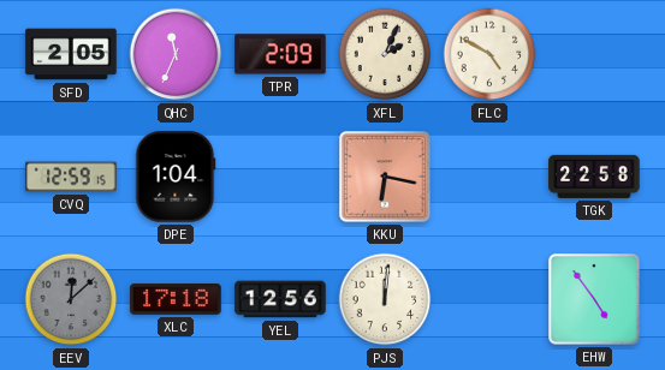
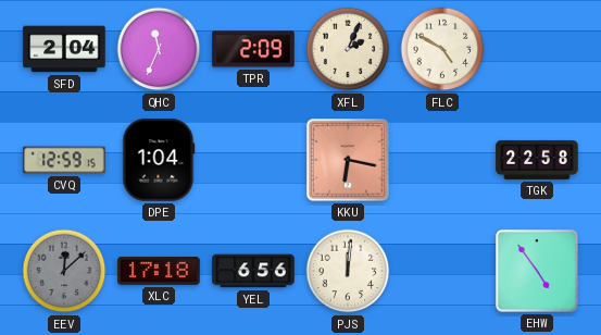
SFD: 2:05 -> 2:04 (64, 49)
YEL: 12:56 -> 6:56 (253, 271)
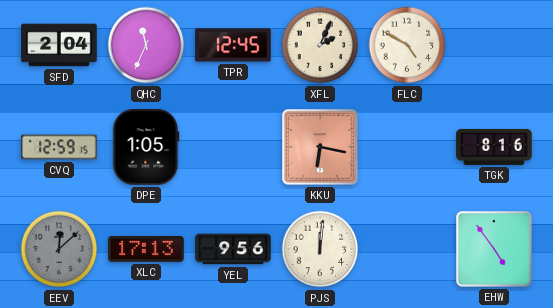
TPR: 2:09 -> 12:45 (233, 45)
DPE: 1:04 -> 1:05 (146, 147)
TGK: 22:58 -> 8:16 (494, 147)
XLC: 17:18 -> 17:13 (146, 249)
YEL: 6:56 -> 9:56 (233, 249)
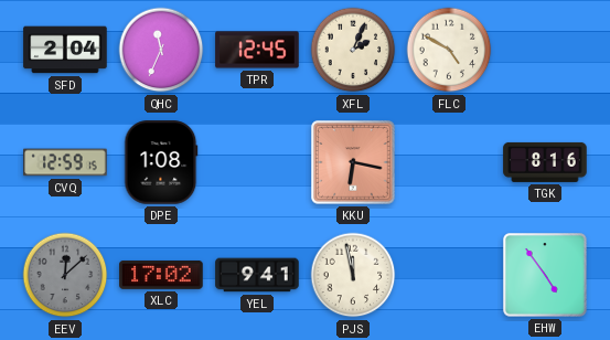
DPE: 1:05 -> 1:08 (161, 162)
XLC: 17:13 -> 17:02 (161, 275)
YEL: 9:56 -> 9:41 (257, 275)
PJS: 12:01 -> 11:58 (353, 275)
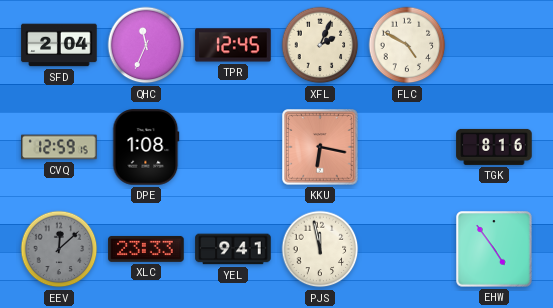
XLC: 17:02 -> 23:33 (146, 249)
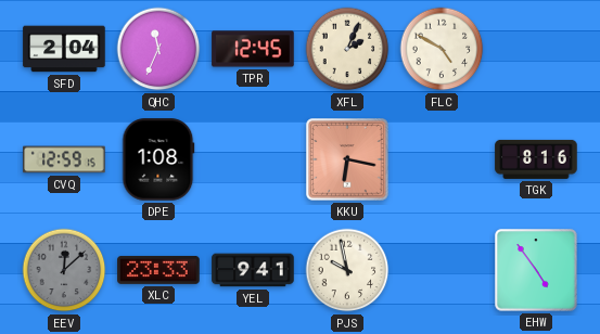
PJS: 11:58 -> 9:58 (347, 270)
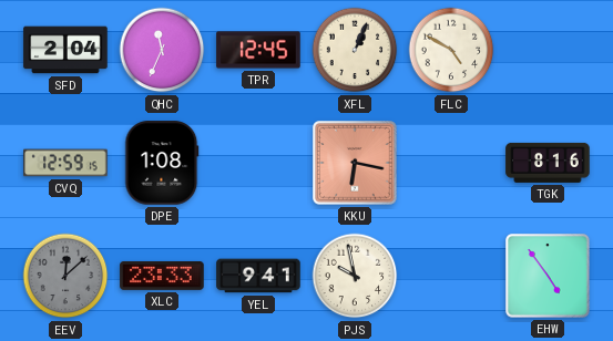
XFL: 2:04 -> 1:04 (355, 50)
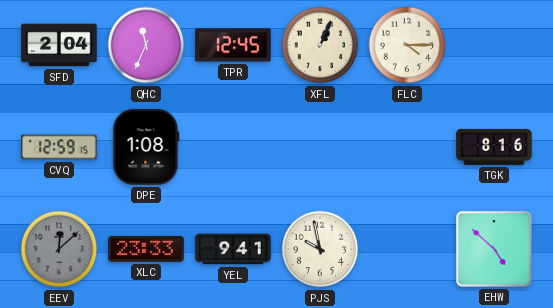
FLC: 4:50 -> 4:15 (407, 45)
KKU: 6:17 -> none (355, 163)
EHW: 4:54 -> 4:52 (494, 249)
